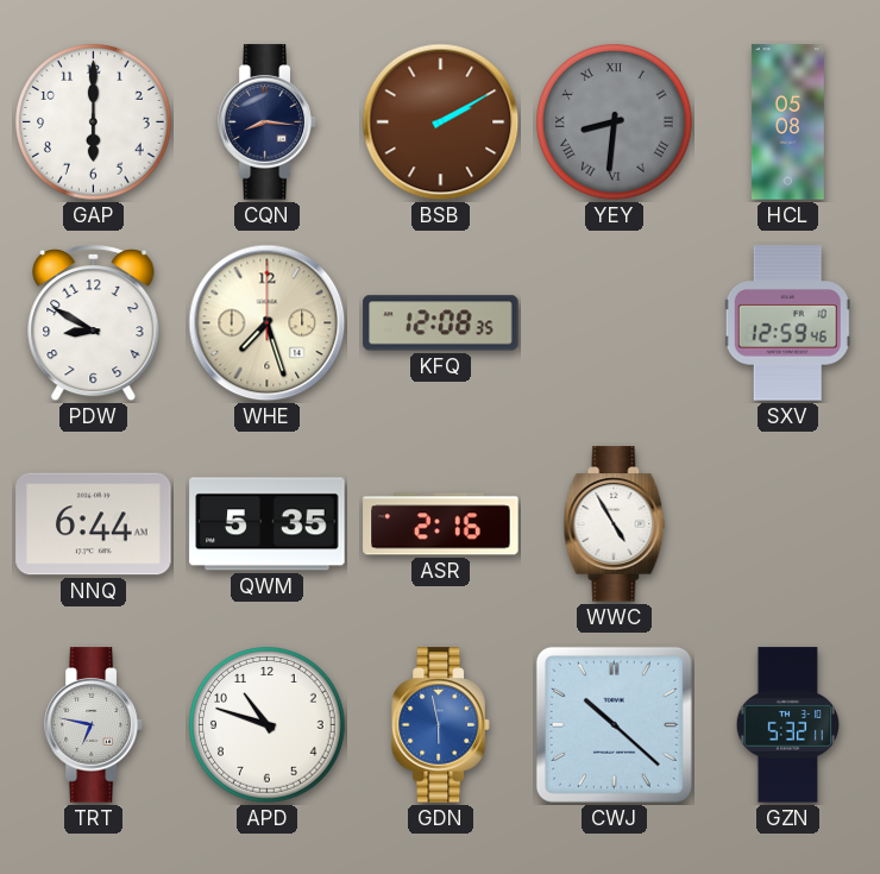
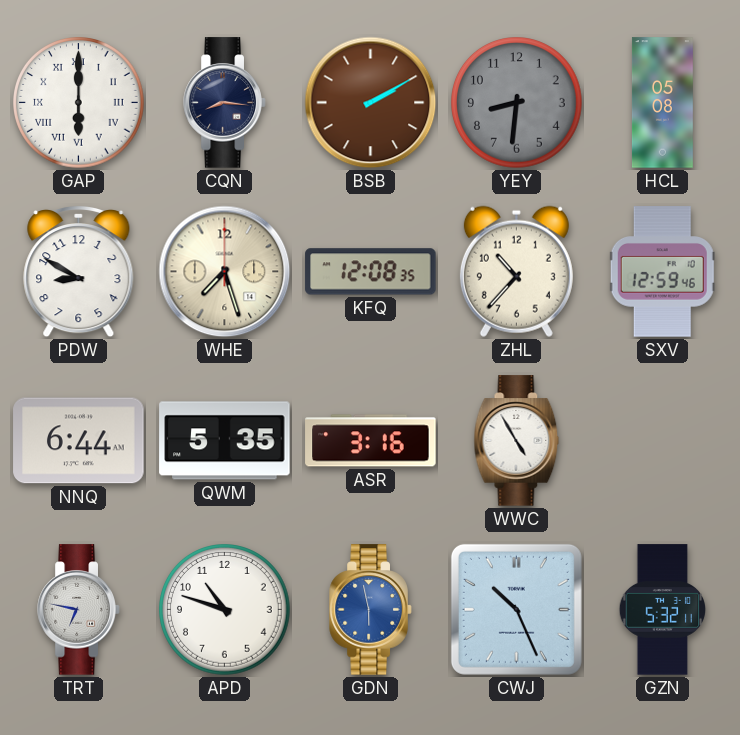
GAP numerals: Arabic -> Roman (79, 103)
YEY numerals: Roman -> Arabic (517, 103)
ZHL: none -> 10:37 (516, 271)
ASR: 2:16 -> 3:16 (371, 441)
CWJ: 10:22 -> 10:26 (516, 609)
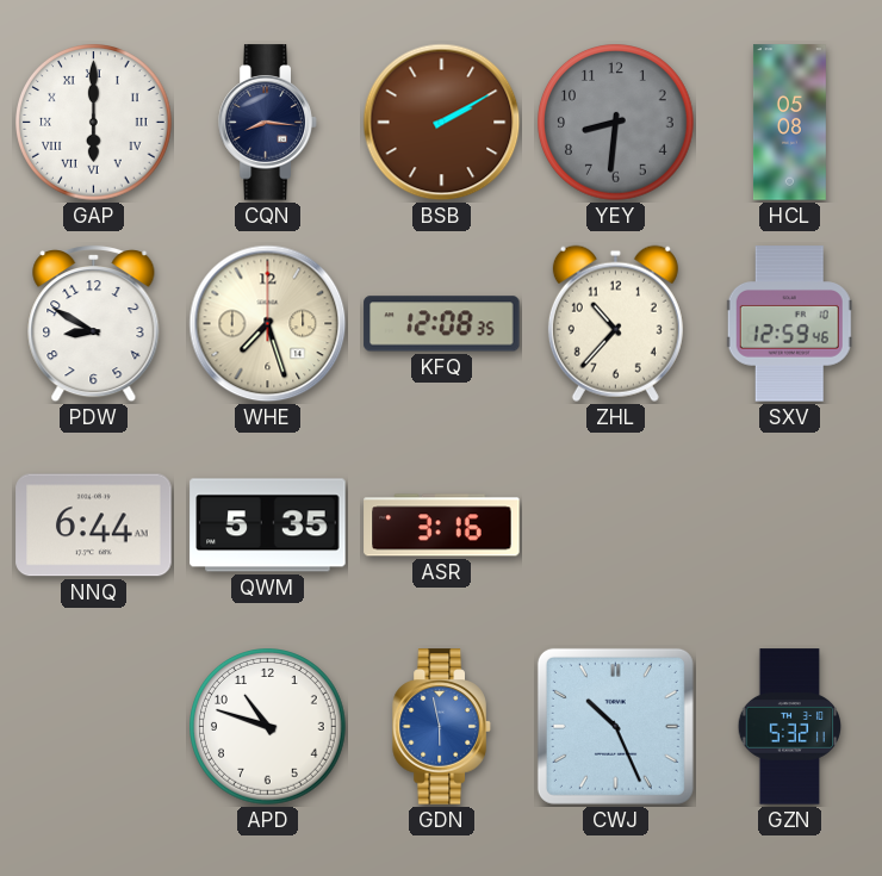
WWC: 4:55 -> none (517, 441)
TRT: 6:47 -> none (79, 610)
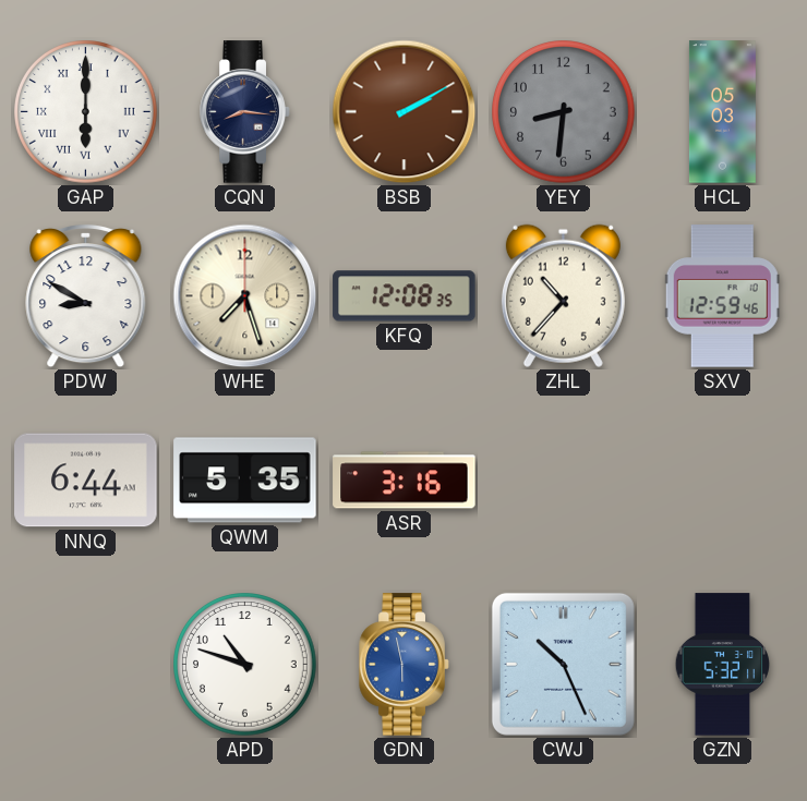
HCL: 05:08 -> 05:03 (722, 112)
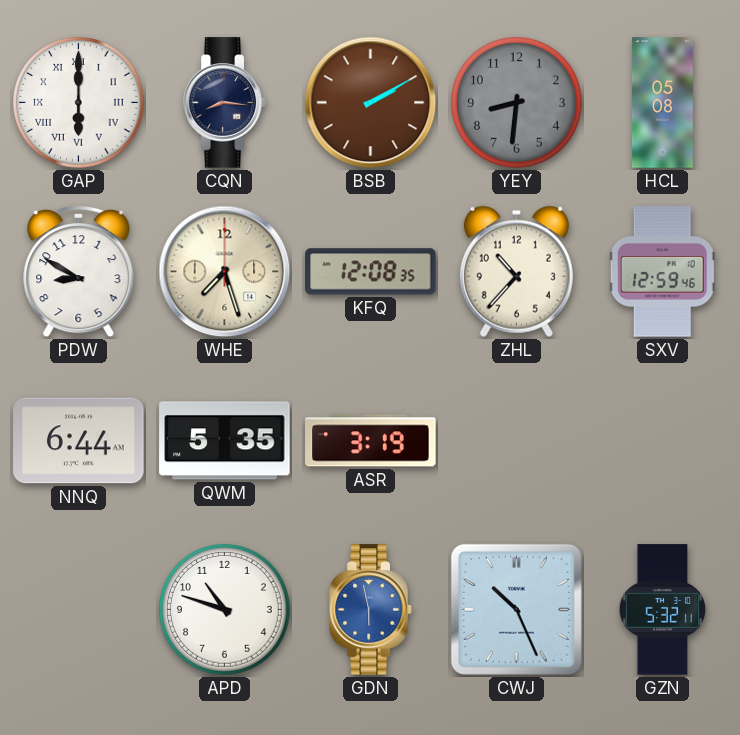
HCL: 05:03 -> 05:08 (662, 103)
ASR: 3:16 -> 3:19 (371, 441)
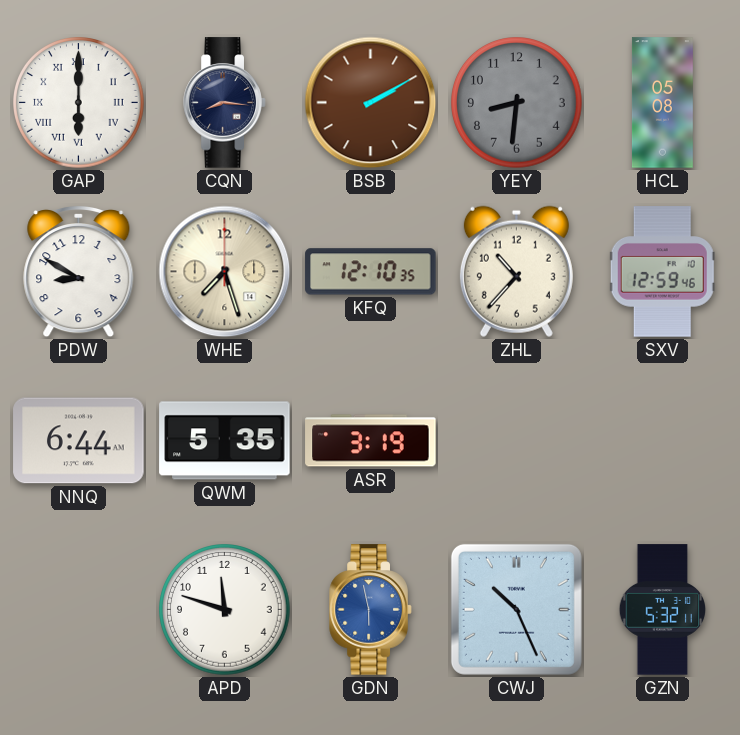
KFQ: 12:08 -> 12:10 (371, 272)
APD: 10:48 -> 11:48 (225, 610)
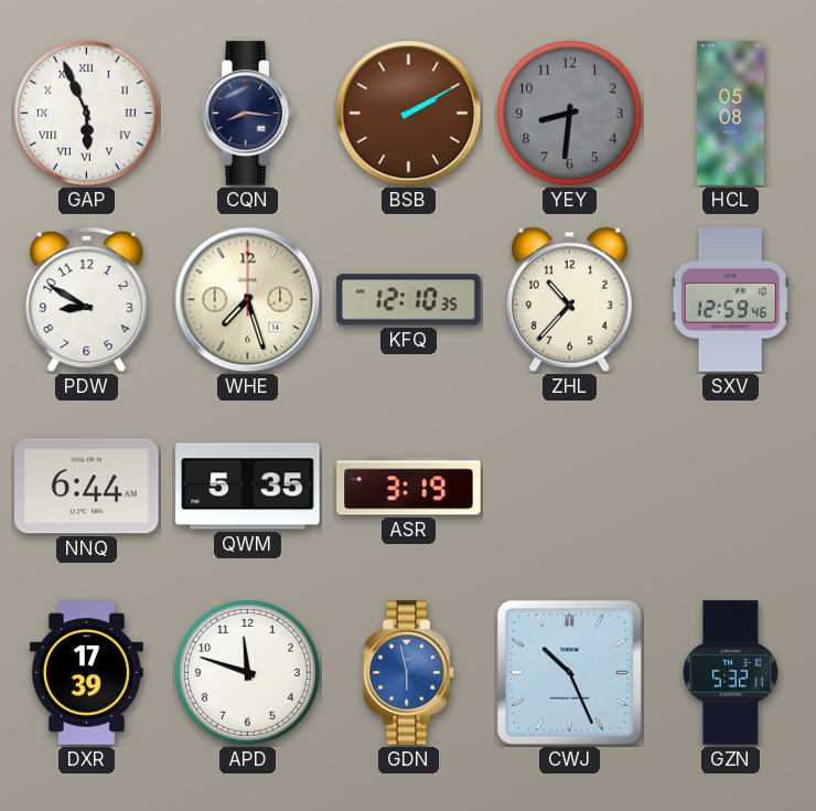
GAP: 6:00 -> 5:56 (87, 114)
DXR: none -> 17:39 (86, 673)
